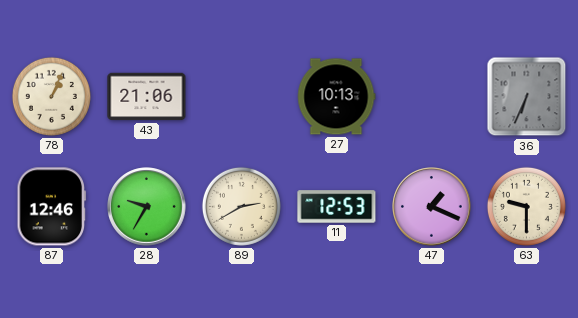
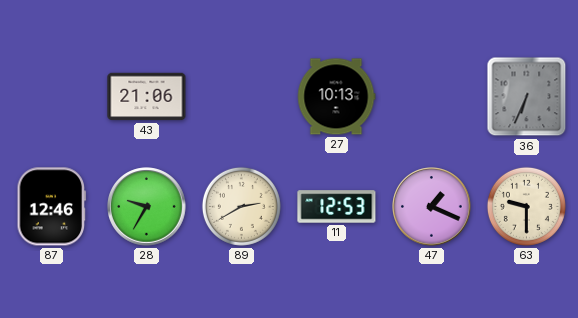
78: 1:04 -> none (51, 96)
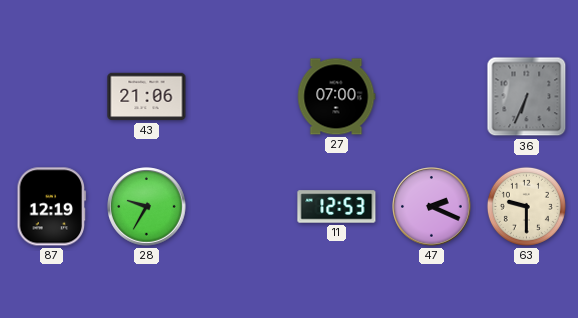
27: 10:13 -> 07:00 (336, 97)
87: 12:46 -> 12:19 (52, 207)
89: 2:40 -> none (241, 206)
47: 1:19 -> 2:19 (432, 207)
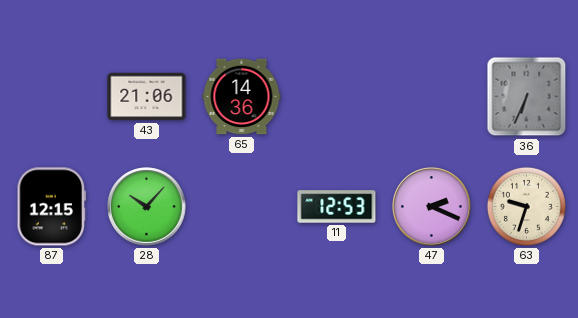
65: none -> 14:36 (242, 97)
27: 07:00 -> none (336, 97)
87: 12:19 -> 12:15 (52, 207)
28: 9:35 -> 10:07 (147, 207)
63: 9:30 -> 9:33 (526, 206)
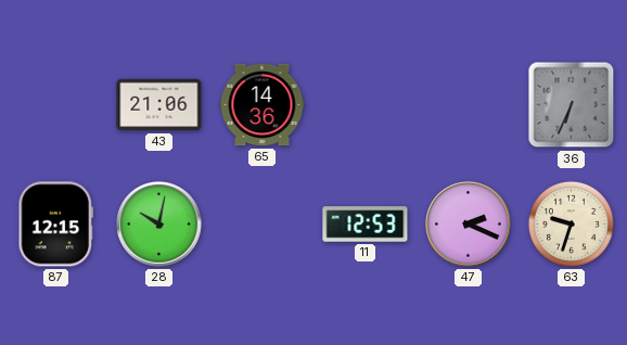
28: 10:07 -> 10:02 (159, 225)
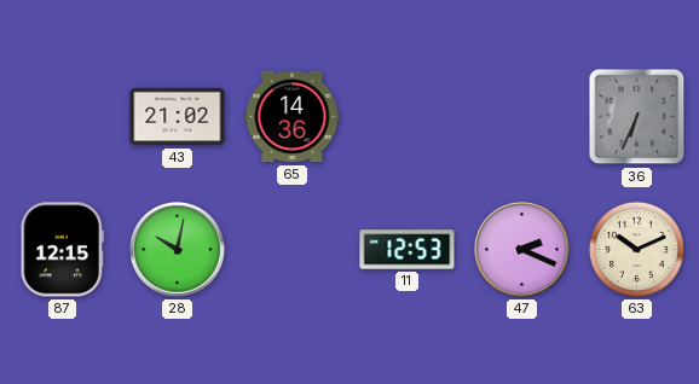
43: 21:06 -> 21:02 (178, 117)
63: 9:33 -> 10:11 (636, 249)
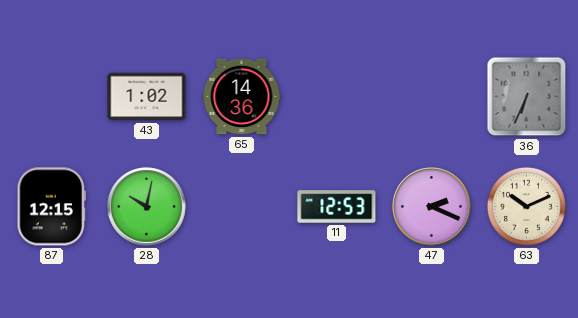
43: 21:02 -> 1:02 (147, 97)
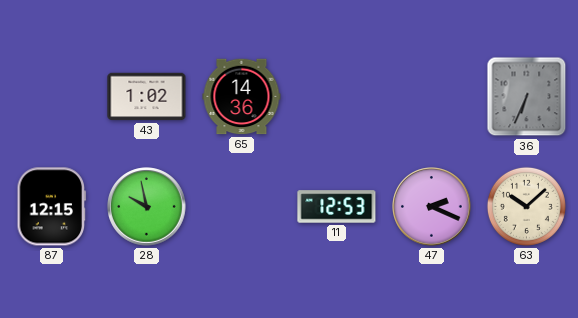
28: 10:02 -> 9:58 (147, 207)
63: 10:11 -> 10:08 (526, 206)
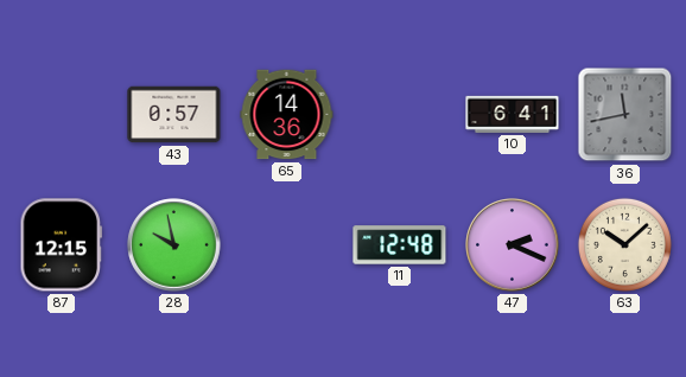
43: 1:02 -> 0:57 (174, 115)
10: none -> 6:41 (513, 114)
36: 6:34 -> 11:43 (625, 115)
11: 12:53 -> 12:48 (400, 245)
